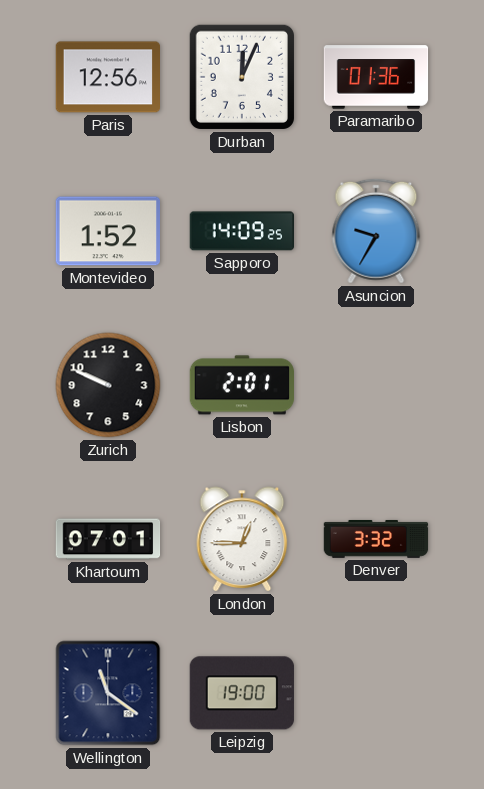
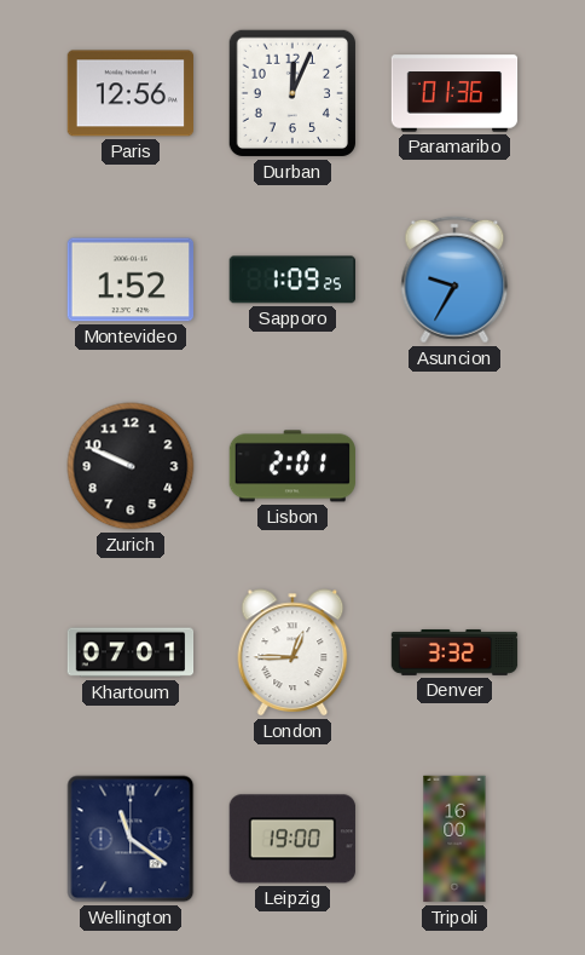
Sapporo: 14:09 -> 1:09 (291, 280)
Tripoli: none -> 16:00 (454, 839)
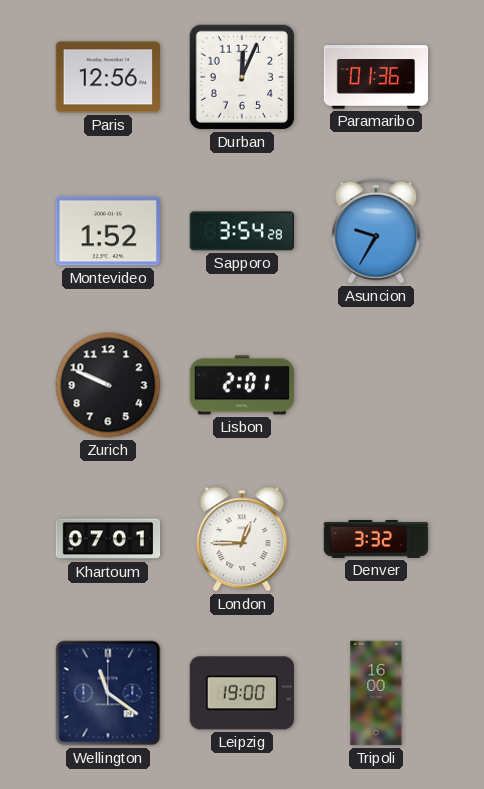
Sapporo: 1:09 -> 3:54 (241, 231)
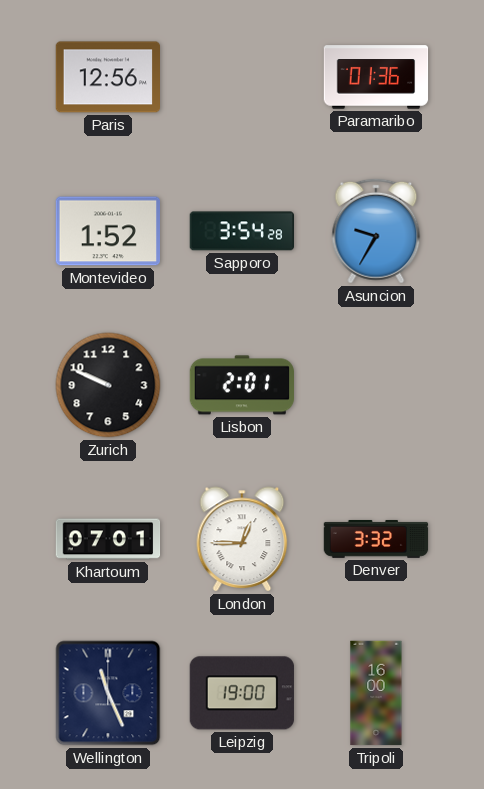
Durban: 12:04 -> none (242, 77)
Wellington: 11:21 -> 11:26 (108, 693)
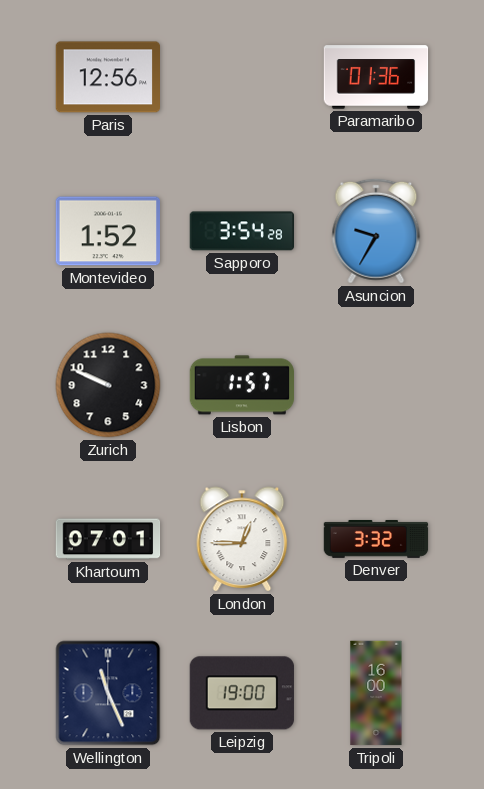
Lisbon: 2:01 -> 1:57 (242, 385)
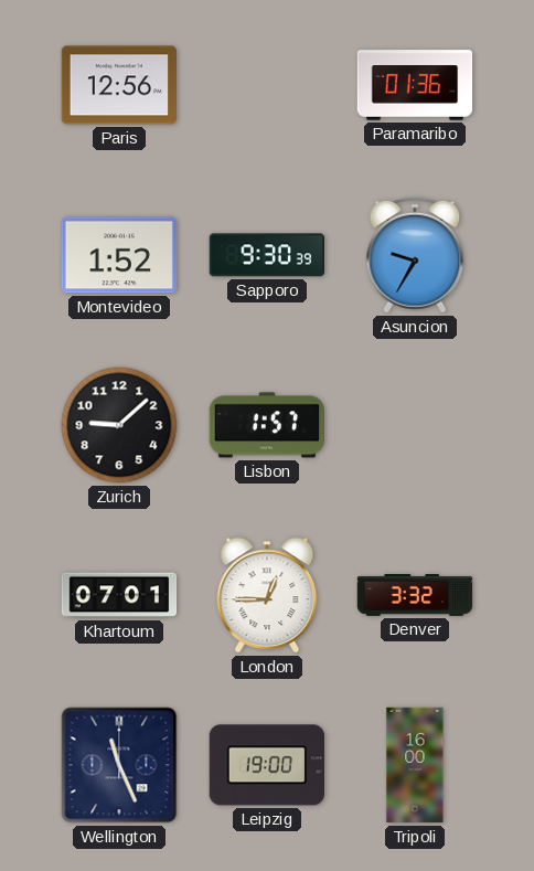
Sapporo: 3:54 -> 9:30 (266, 255)
Zurich: 9:49 -> 9:08 (119, 425)
